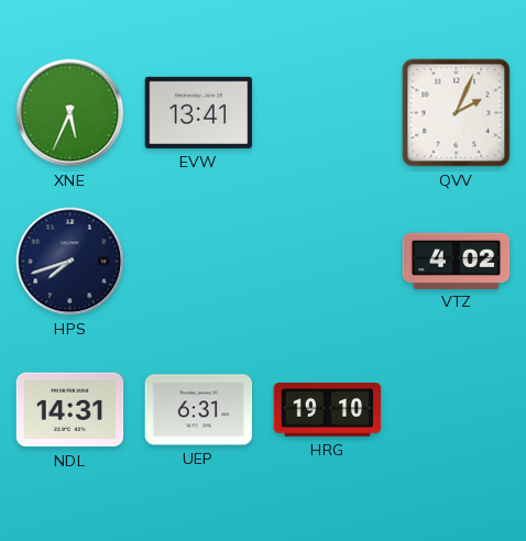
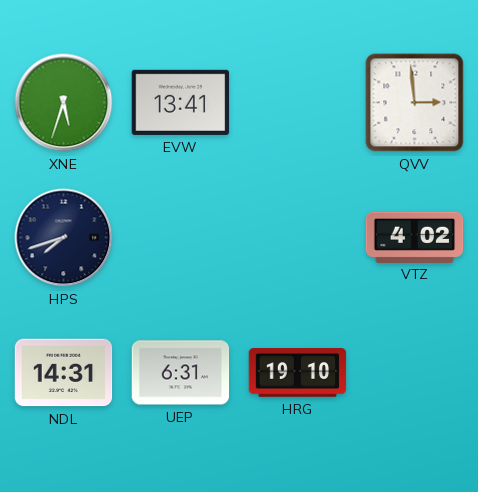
XNE: 5:34 -> 5:33 (64, 103)
QVV: 2:04 -> 2:59 (415, 103)
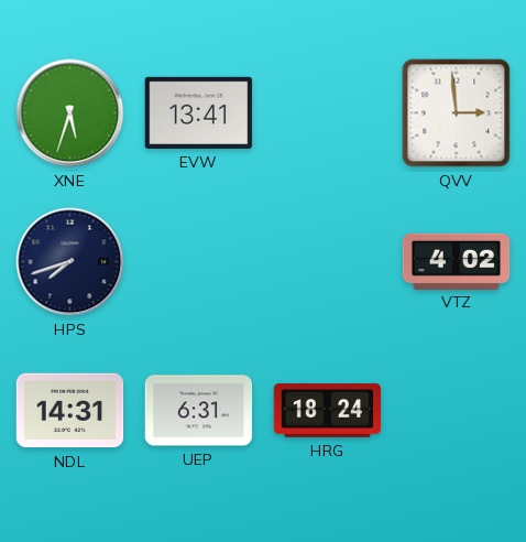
HRG: 19:10 -> 18:24 (328, 411)
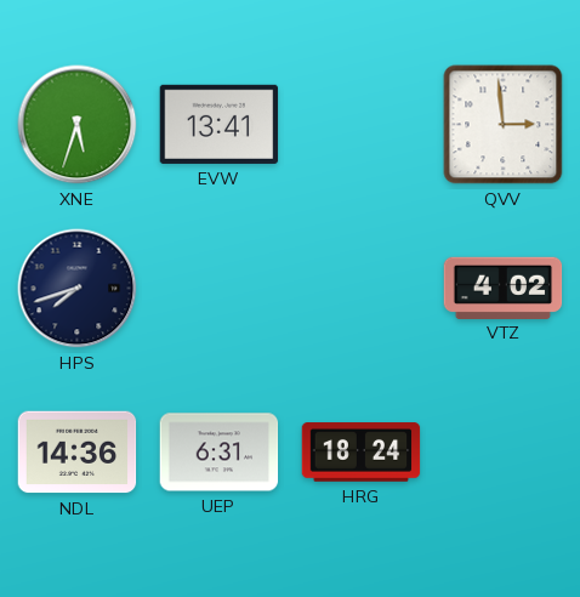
NDL: 14:31 -> 14:36 (78, 453)
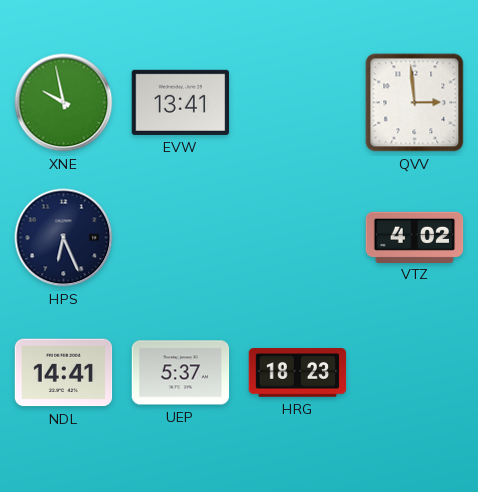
XNE: 5:33 -> 9:58 (64, 103)
HPS: 7:42 -> 6:26 (64, 238)
NDL: 14:36 -> 14:41 (64, 373)
UEP: 6:31 -> 5:37 (181, 373)
HRG: 18:24 -> 18:23 (298, 373)
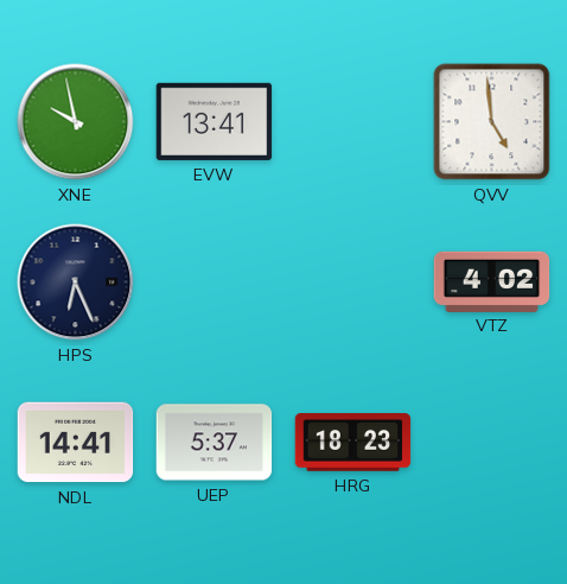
QVV: 2:59 -> 4:59 (492, 122)
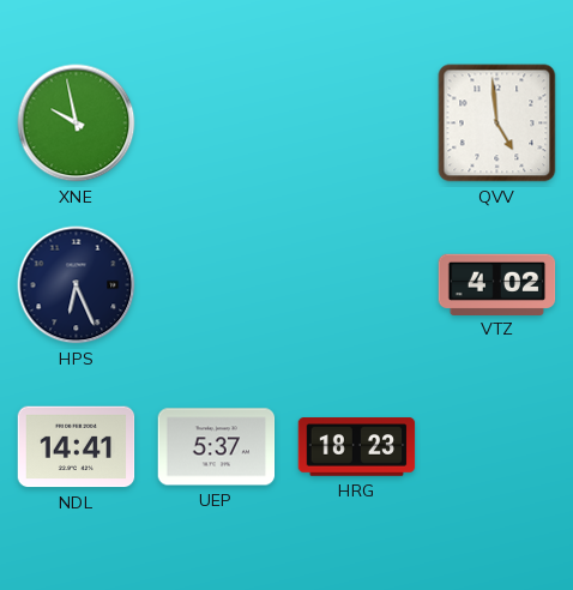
EVW: 13:41 -> none (215, 121)
